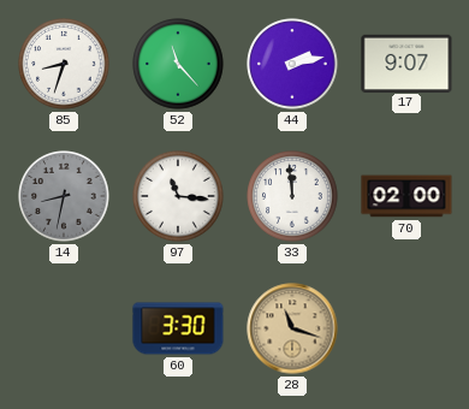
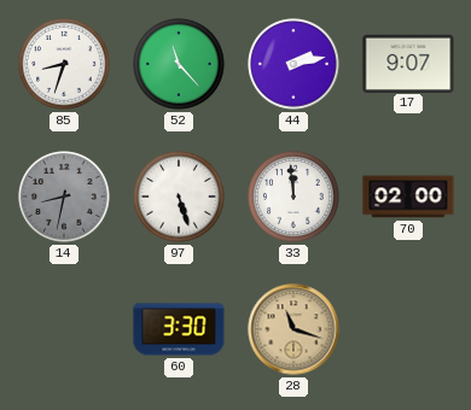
97: 11:16 -> 5:27 (179, 197)
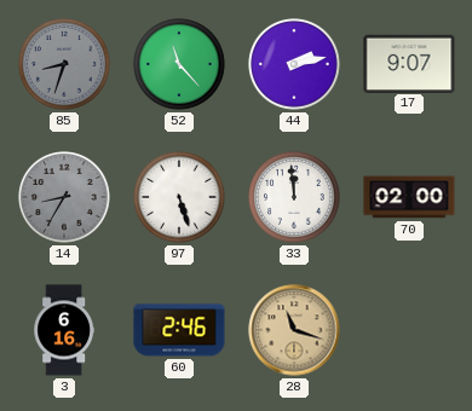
85 dial: white -> grey (64, 64)
14: 8:32 -> 8:35 (64, 197)
3: none -> 6:16 (63, 330)
60: 3:30 -> 2:46 (179, 330)
